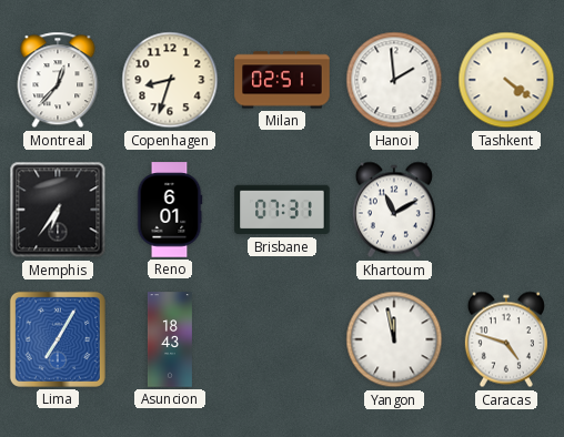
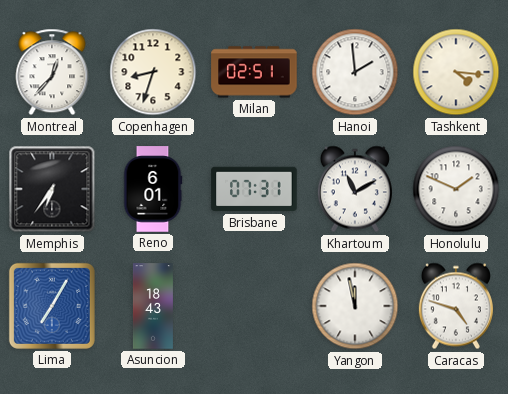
Tashkent: 4:21 -> 4:16 (456, 72)
Honolulu: none -> 1:49 (456, 189)
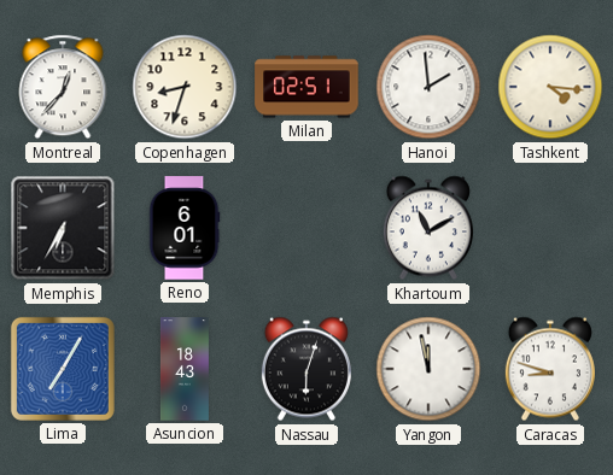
Memphis: 6:36 -> 6:35 (63, 228)
Brisbane: 07:31 -> none (254, 189)
Honolulu: 1:49 -> none (456, 189)
Nassau: none -> 6:03 (306, 369)
Caracas: 4:48 -> 8:48 (550, 369)
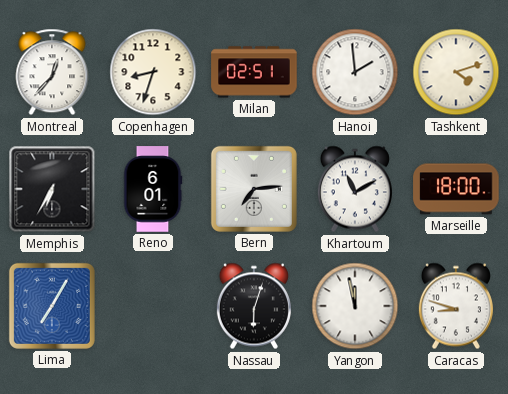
Tashkent: 4:16 -> 4:12 (456, 72)
Bern: none -> 7:14 (254, 189)
Marseille: none -> 18:00 (456, 189)
Asuncion: 18:43 -> none (185, 369)
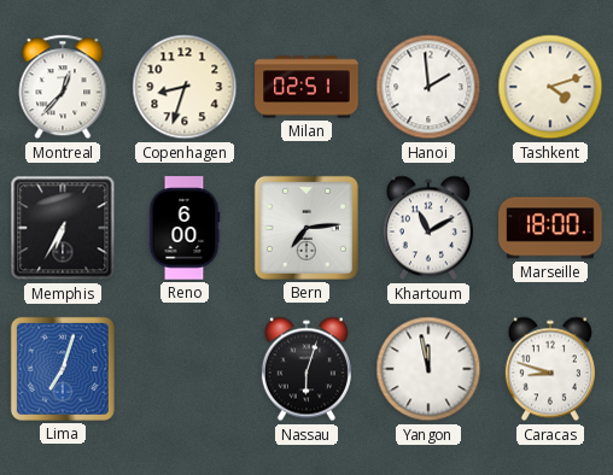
Reno: 6:01 -> 6:00 (185, 228)
Lima: 7:05 -> 7:03 (63, 369)
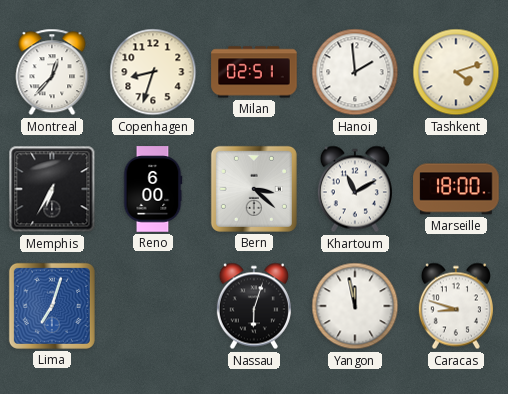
Bern: 7:14 -> 3:22 (254, 189)
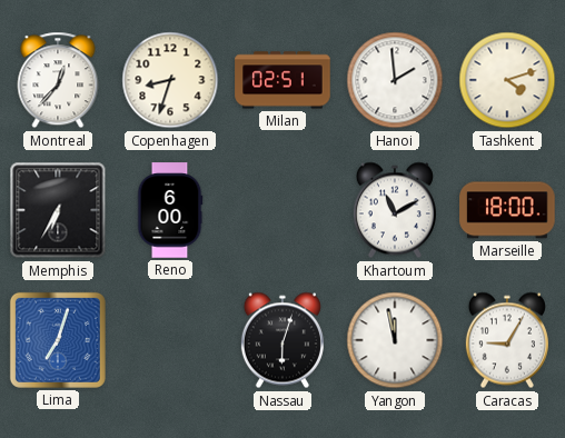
Bern: 3:22 -> none (254, 189)
Caracas: 8:48 -> 9:05 (507, 340)
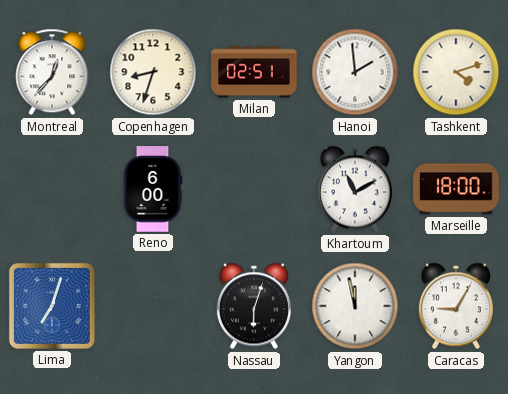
Memphis: 6:35 -> none (58, 210)
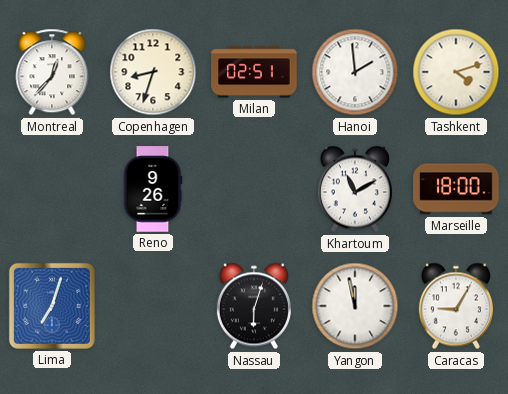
Reno: 6:00 -> 9:26 (153, 189)
